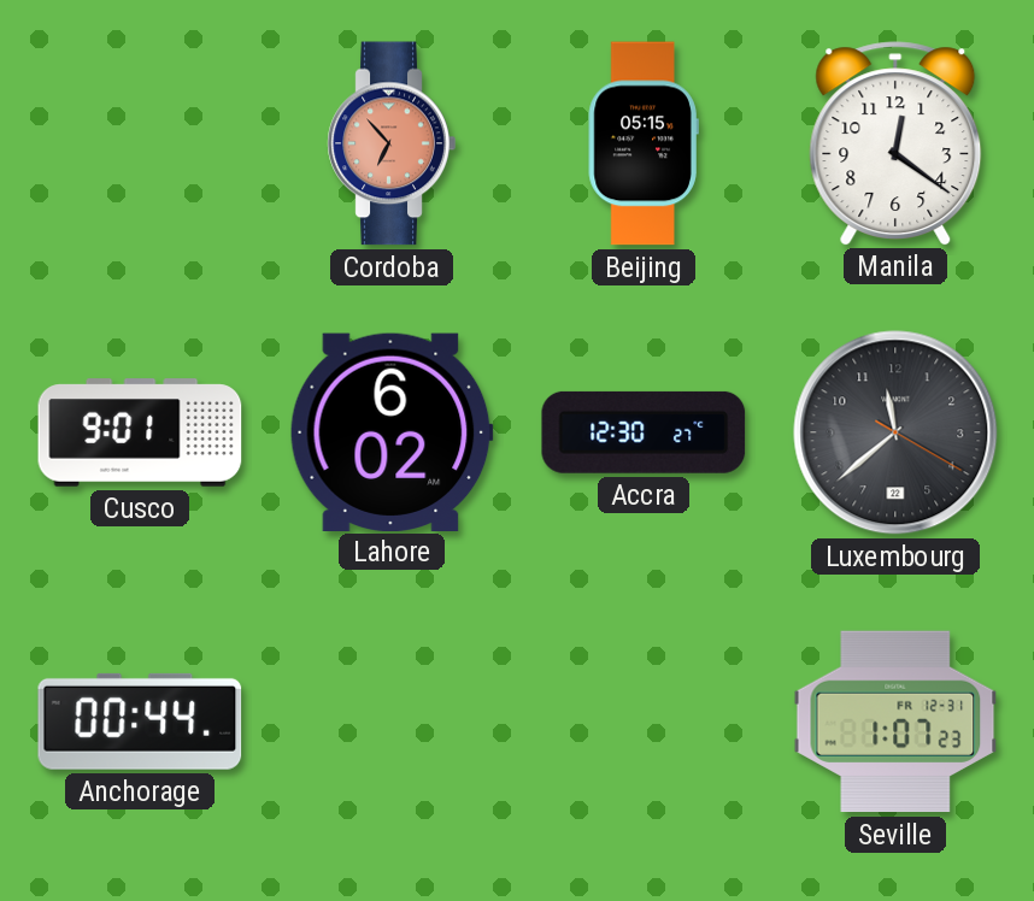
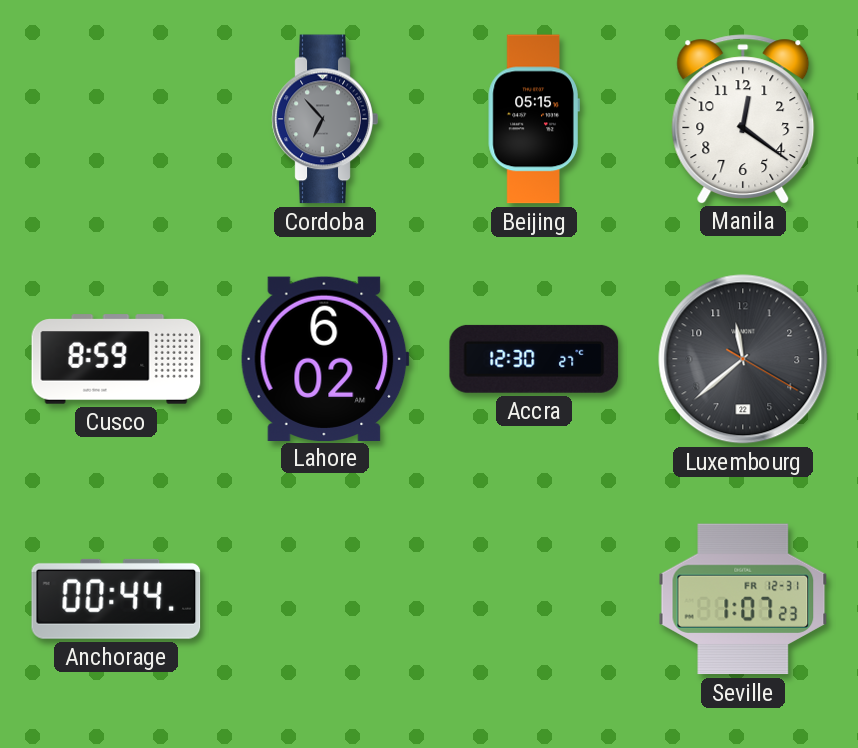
Cordoba dial: salmon -> grey (325, 119)
Cusco: 9:01 -> 8:59 (116, 359)
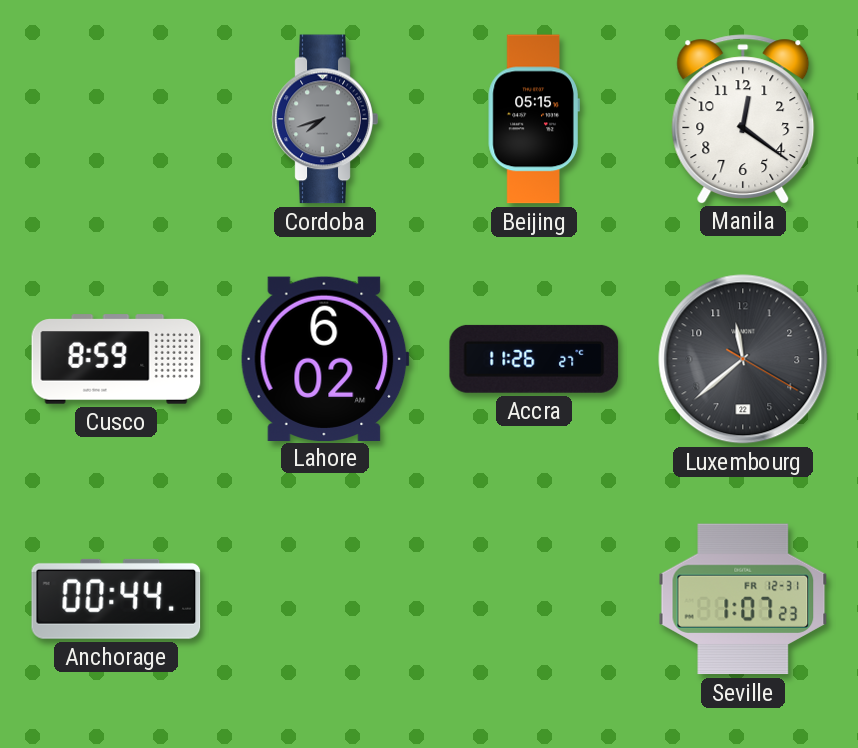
Cordoba: 6:53 -> 7:42 (325, 119)
Accra: 12:30 -> 11:26 (534, 359)
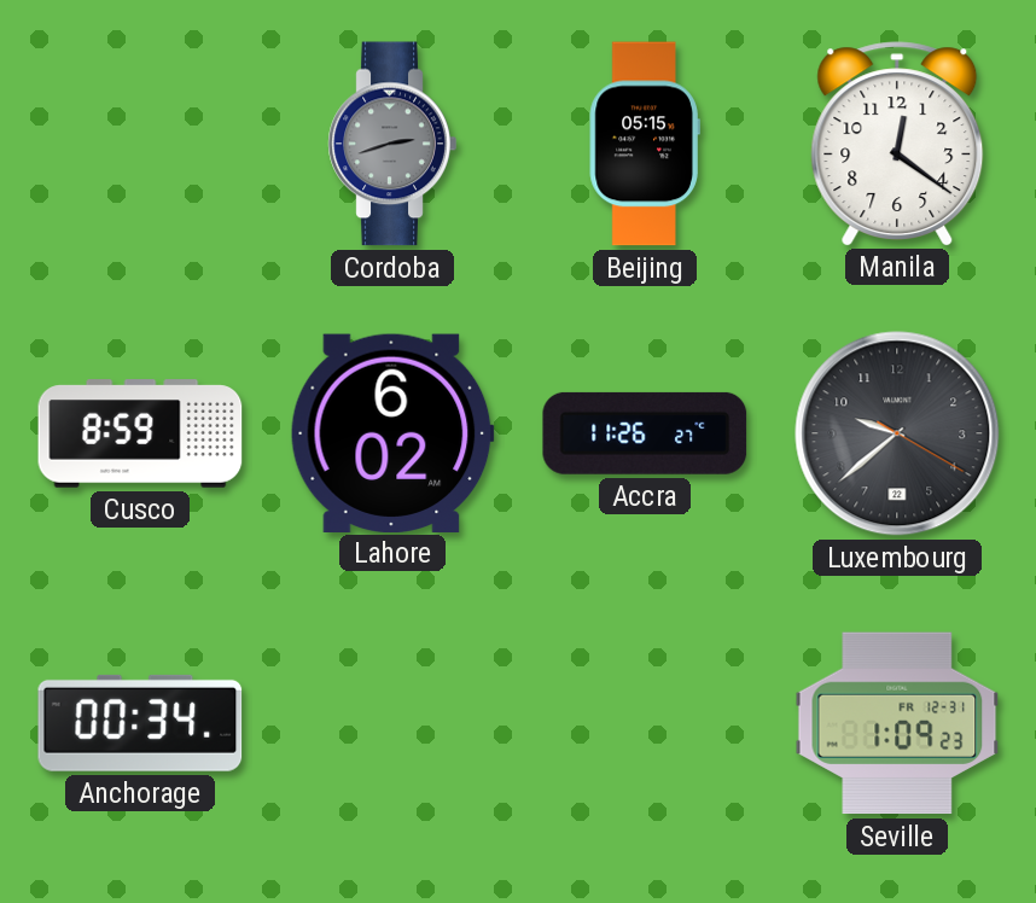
Cordoba: 7:42 -> 2:42 (392, 144)
Luxembourg: 11:38 -> 9:38 (897, 433)
Anchorage: 00:44 -> 00:34 (140, 723)
Seville: 1:07 -> 1:09 (897, 723)
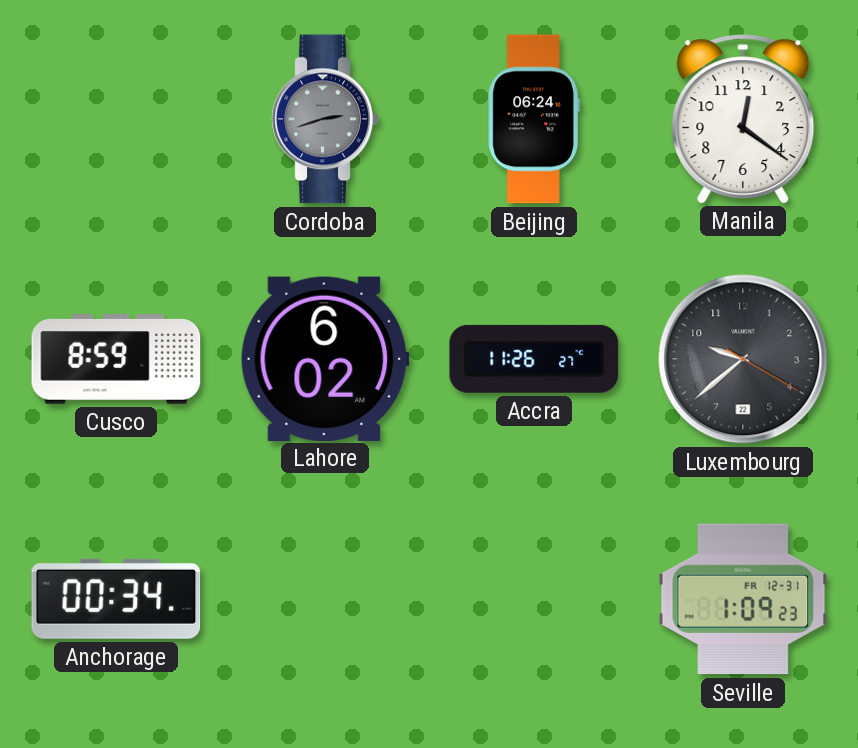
Beijing: 05:15 -> 06:24 (534, 119)
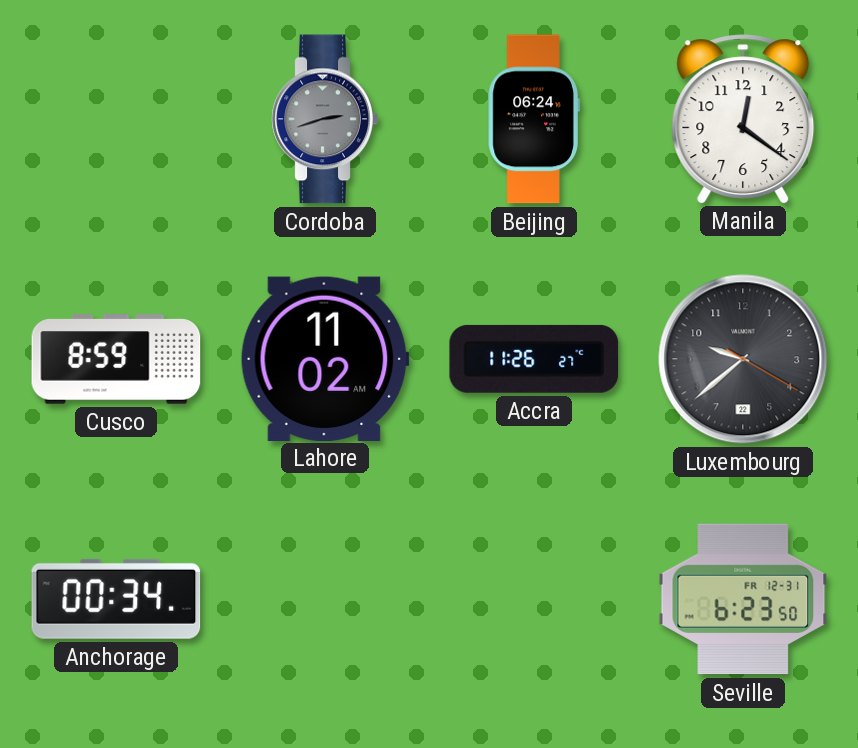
Lahore: 6:02 -> 11:02 (325, 358)
Seville: 1:09 -> 6:23 (743, 599)
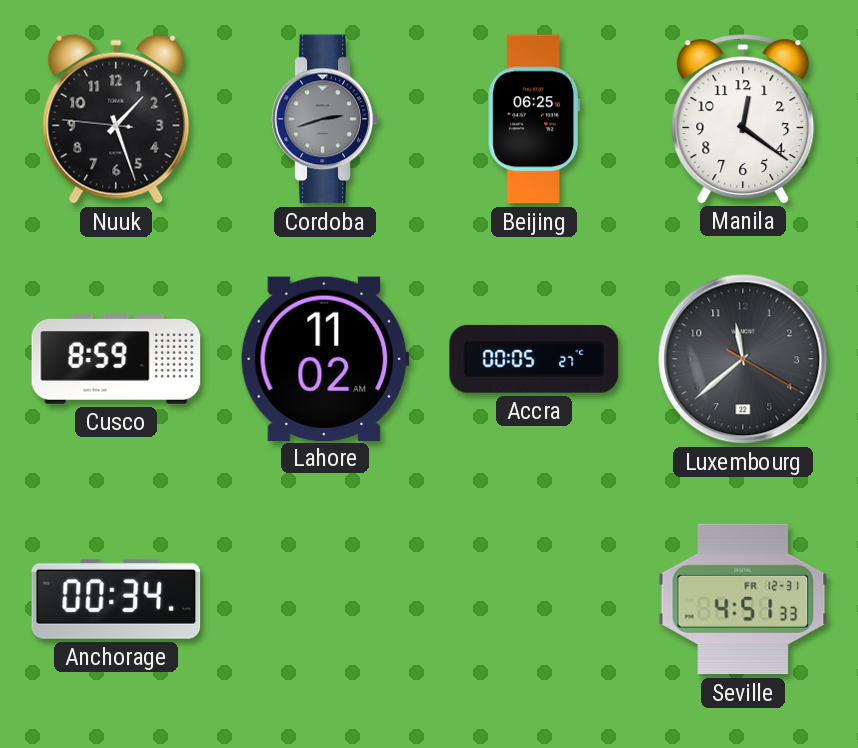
Nuuk: none -> 1:26 (116, 119)
Beijing: 06:24 -> 06:25 (534, 119)
Accra: 11:26 -> 00:05 (534, 359)
Luxembourg: 9:38 -> 11:38 (743, 359)
Seville: 6:23 -> 4:51 (743, 599)
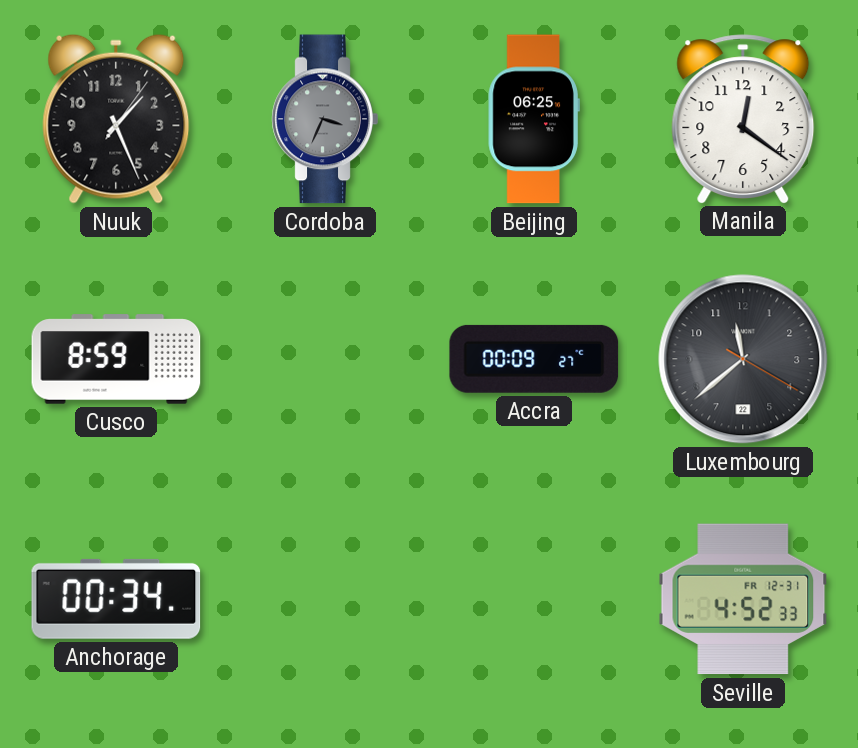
Nuuk: 1:26:46 -> 1:26:06 (116, 119)
Cordoba: 2:42 -> 3:34 (325, 119)
Lahore: 11:02 -> none (325, 358)
Accra: 00:05 -> 00:09 (534, 359)
Seville: 4:51 -> 4:52 (743, 599)
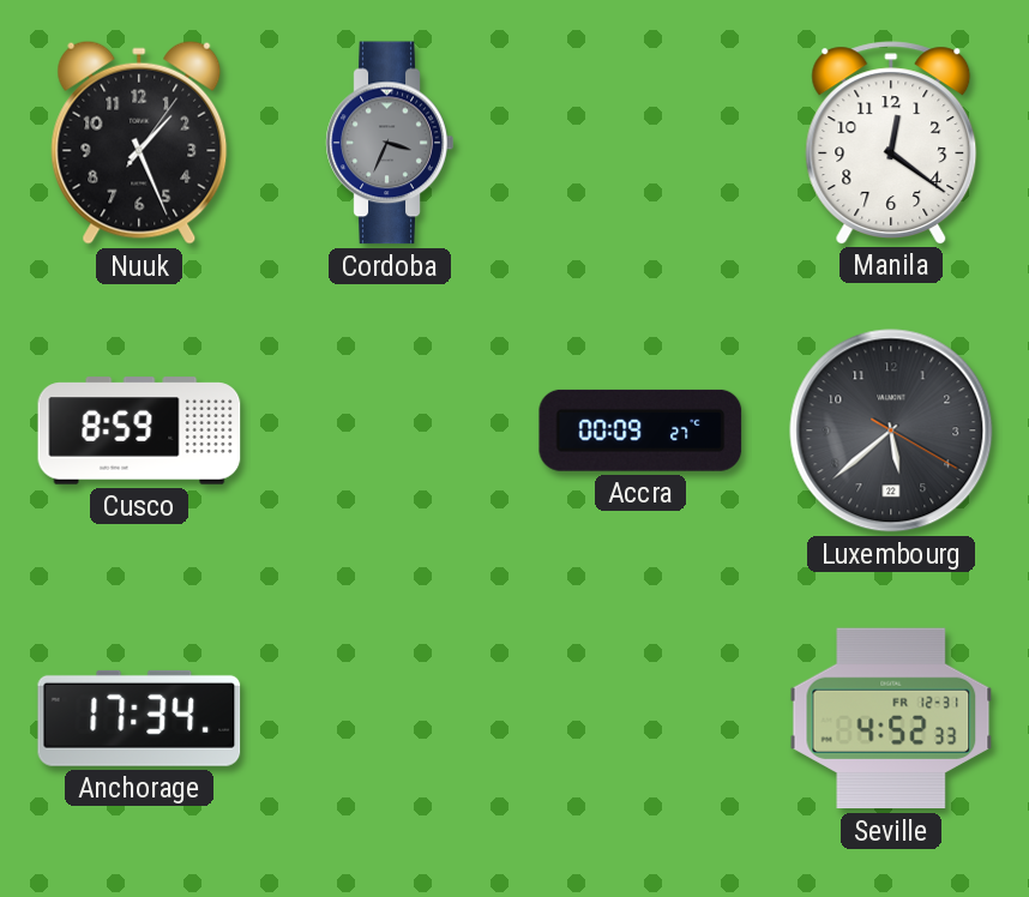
Beijing: 06:25 -> none (534, 119)
Luxembourg: 11:38 -> 5:38 (891, 431)
Anchorage: 00:34 -> 17:34 (139, 718)
